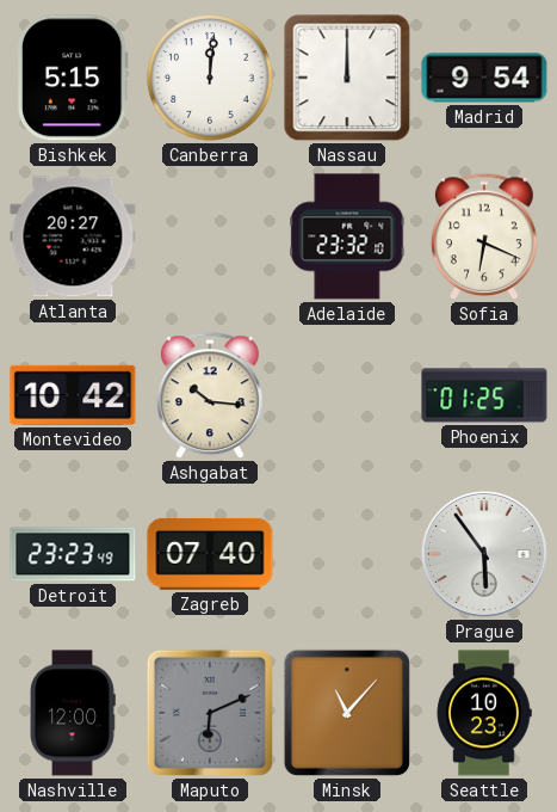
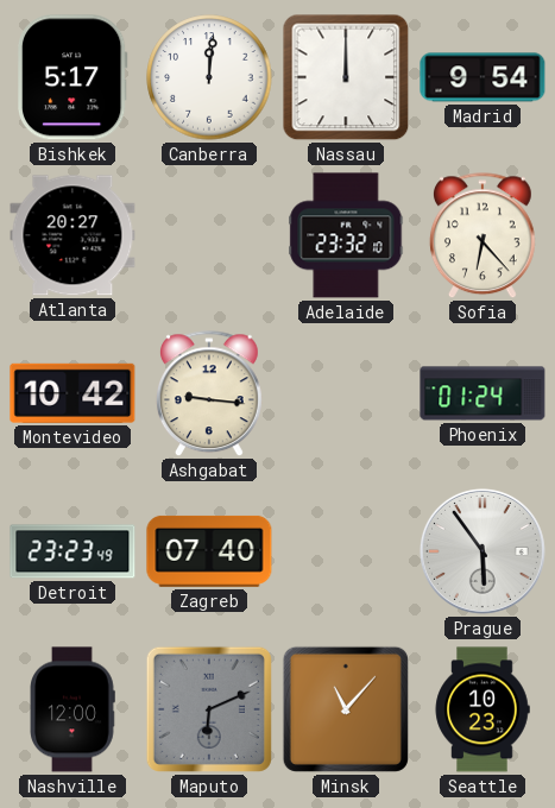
Bishkek: 5:15 -> 5:17 (72, 77)
Sofia: 6:19 -> 6:23 (483, 236)
Ashgabat: 10:16 -> 9:16 (209, 394)
Phoenix: 01:25 -> 01:24 (483, 393)
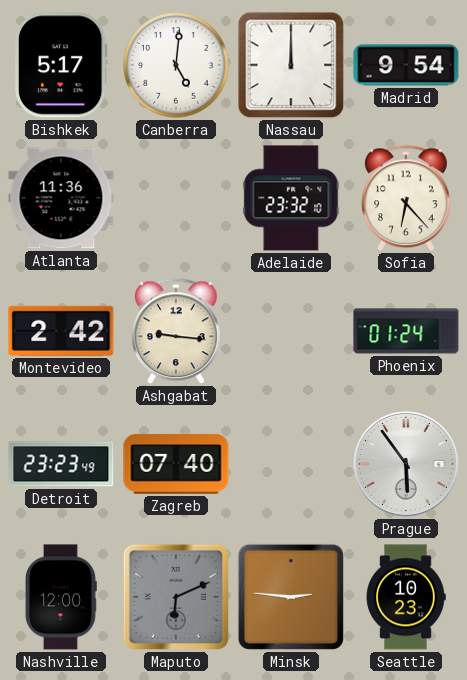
Canberra: 12:01 -> 5:01 (176, 65)
Atlanta: 20:27 -> 11:36 (61, 198)
Montevideo: 10:42 -> 2:42 (61, 331)
Minsk: 11:07 -> 2:46 (291, 597)
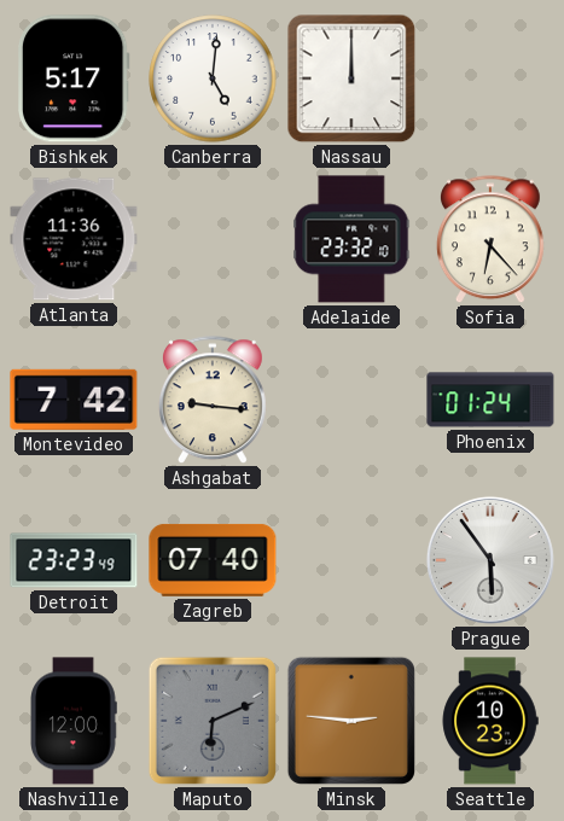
Madrid: 9:54 -> none (406, 65)
Montevideo: 2:42 -> 7:42 (74, 400)
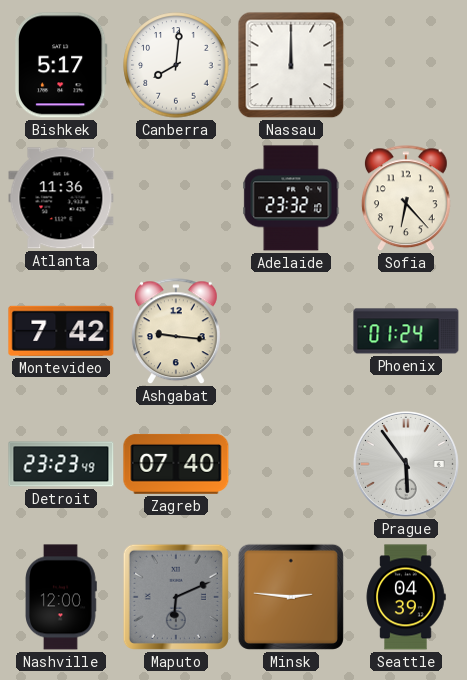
Canberra: 5:01 -> 8:01 (176, 65)
Seattle: 10:23 -> 04:39 (406, 597)
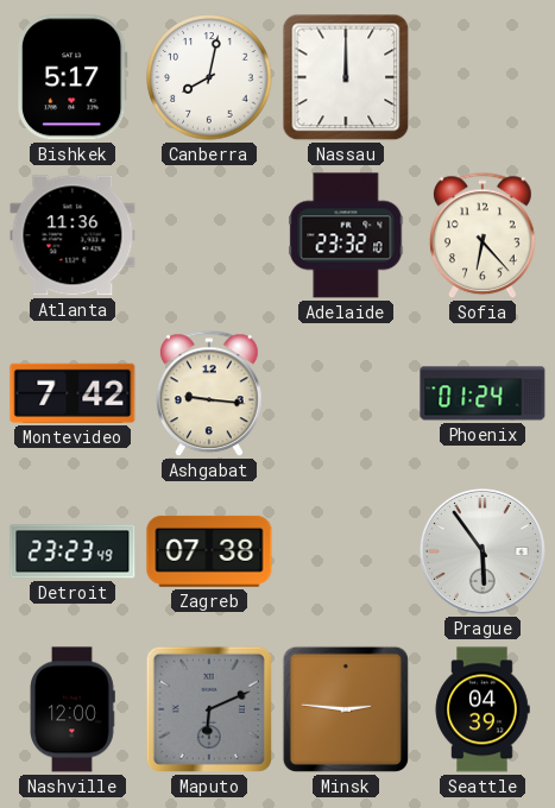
Canberra: 8:01 -> 8:02 (209, 77)
Zagreb: 07:40 -> 07:38 (209, 551)
